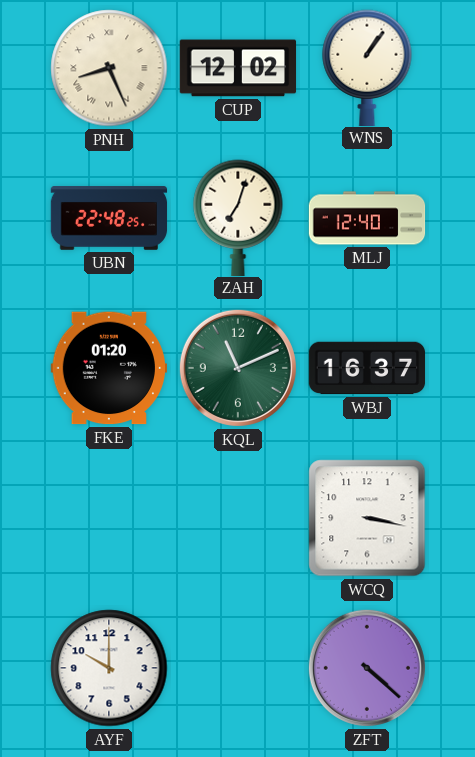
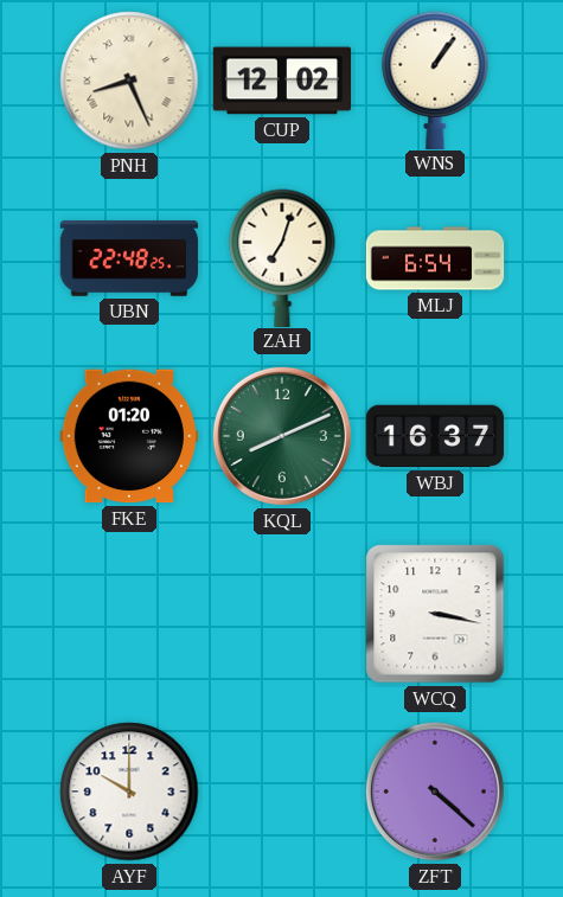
MLJ: 12:40 -> 6:54 (435, 258)
KQL: 11:11 -> 8:11 (282, 436)
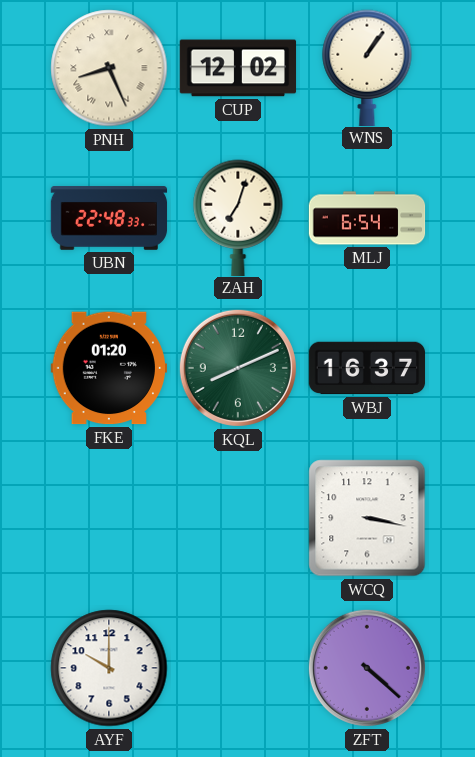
UBN: 22:48:25 -> 22:48:33 (109, 218)
